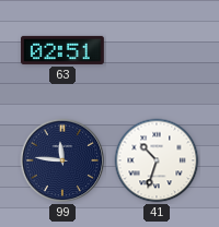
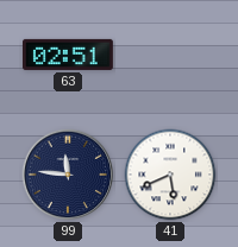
41: 10:33 -> 5:41 (170, 175)
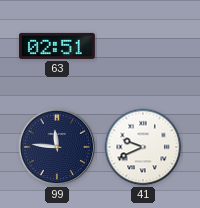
41: 5:41 -> 9:41 (143, 147)
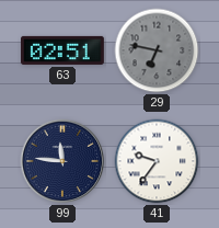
29: none -> 6:47 (157, 50)
41: 9:41 -> 9:36 (157, 161)
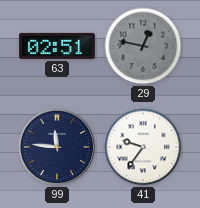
29: 6:47 -> 12:47 (143, 46)
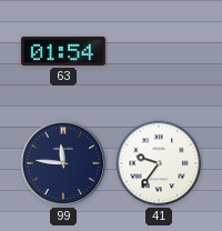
63: 02:51 -> 01:54 (64, 51)
29: 12:47 -> none (143, 46)
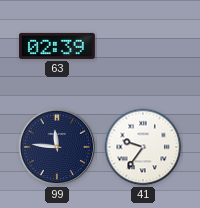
63: 01:54 -> 02:39 (58, 46)
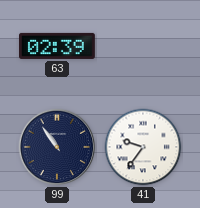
99: 11:46 -> 10:54 (57, 147)
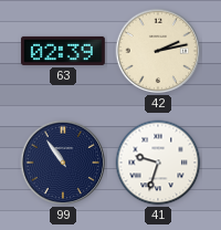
42: none -> 2:13 (158, 51)
41: 9:36 -> 9:33 (158, 163)
